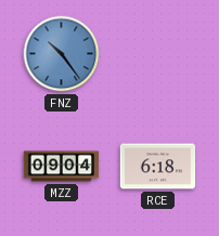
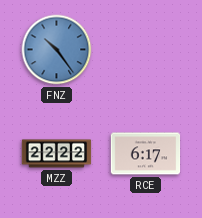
MZZ: 09:04 -> 22:22 (57, 154)
RCE: 6:18 -> 6:17 (146, 154)
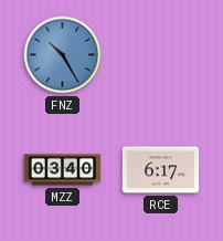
FNZ: 10:24 -> 10:25 (63, 55)
MZZ: 22:22 -> 03:40 (63, 170)
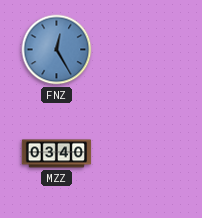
FNZ: 10:25 -> 12:25 (57, 50)
RCE: 6:17 -> none (161, 170)
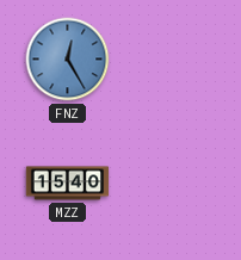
MZZ: 03:40 -> 15:40 (68, 184)
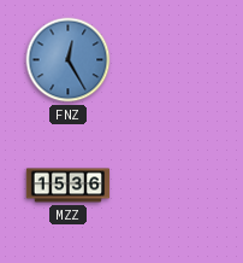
MZZ: 15:40 -> 15:36 (69, 186)
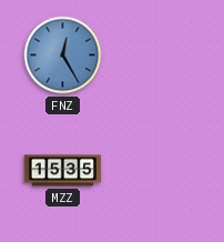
MZZ: 15:36 -> 15:35 (63, 171)
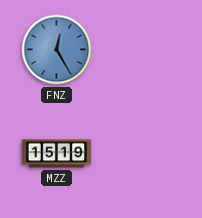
MZZ: 15:35 -> 15:19 (57, 154)
